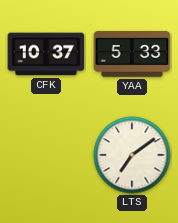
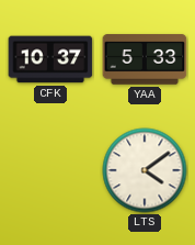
LTS: 7:09 -> 4:09 (145, 170)
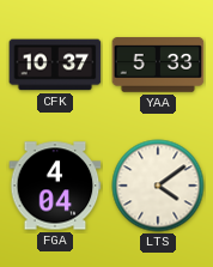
FGA: none -> 4:04 (55, 186)
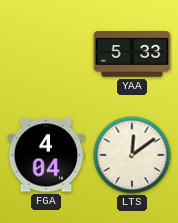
CFK: 10:37 -> none (55, 65)
LTS: 4:09 -> 12:09 (132, 155)
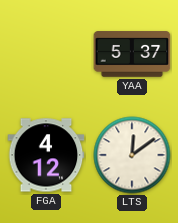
YAA: 5:33 -> 5:37 (132, 54)
FGA: 4:04 -> 4:12 (46, 155)
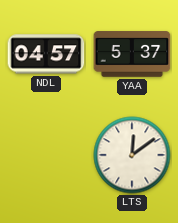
NDL: none -> 04:57 (46, 54)
FGA: 4:12 -> none (46, 155)
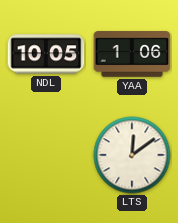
NDL: 04:57 -> 10:05 (46, 54)
YAA: 5:37 -> 1:06 (132, 54)
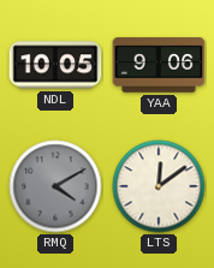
YAA: 1:06 -> 9:06 (159, 65)
RMQ: none -> 4:10 (55, 186)
